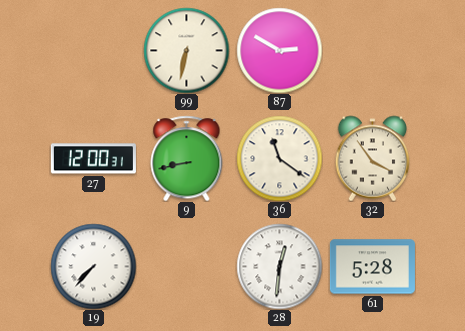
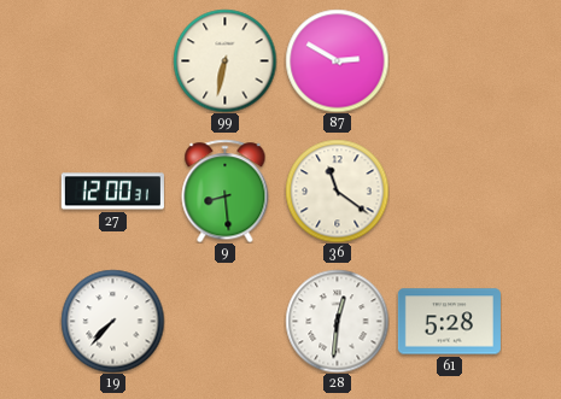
9: 8:43 -> 8:29 (226, 190)
32: 3:54 -> none (373, 158)
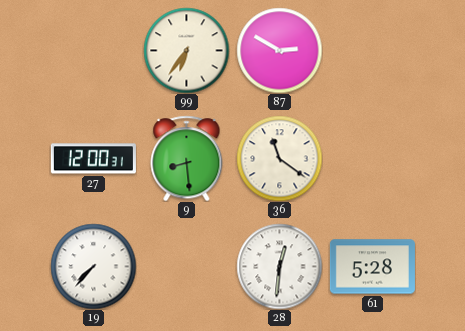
99: 6:32 -> 6:36 (186, 50)
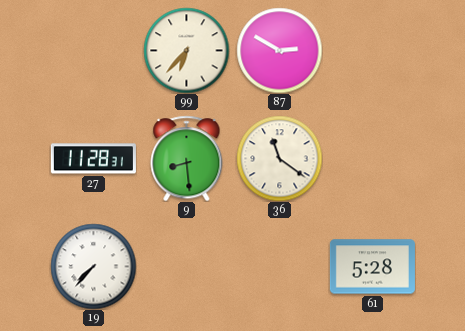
99: 6:36 -> 6:37 (186, 50)
27: 12:00 -> 11:28 (93, 159)
28: 12:31 -> none (279, 266)
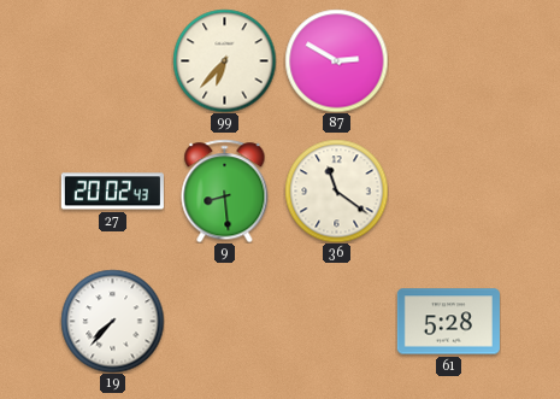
27: 11:28 -> 20:02 (112, 192)
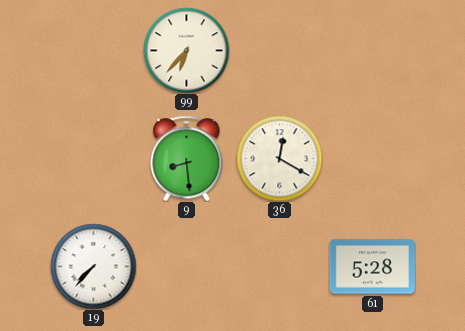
87: 2:50 -> none (336, 60)
27: 20:02 -> none (112, 192)
36: 11:21 -> 12:20 (279, 158)
